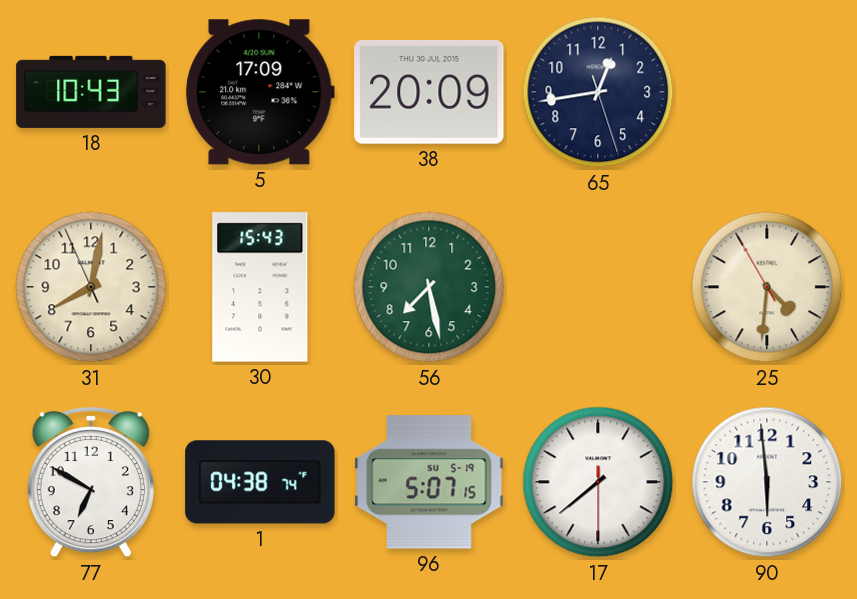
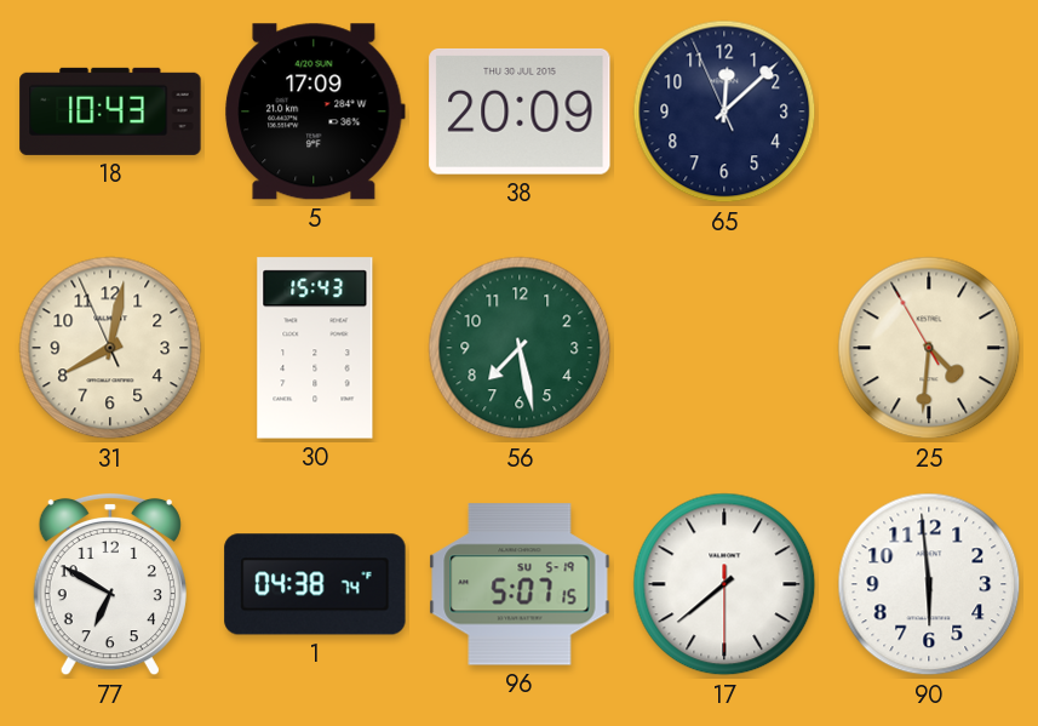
65: 12:43 -> 12:07 (724, 112)
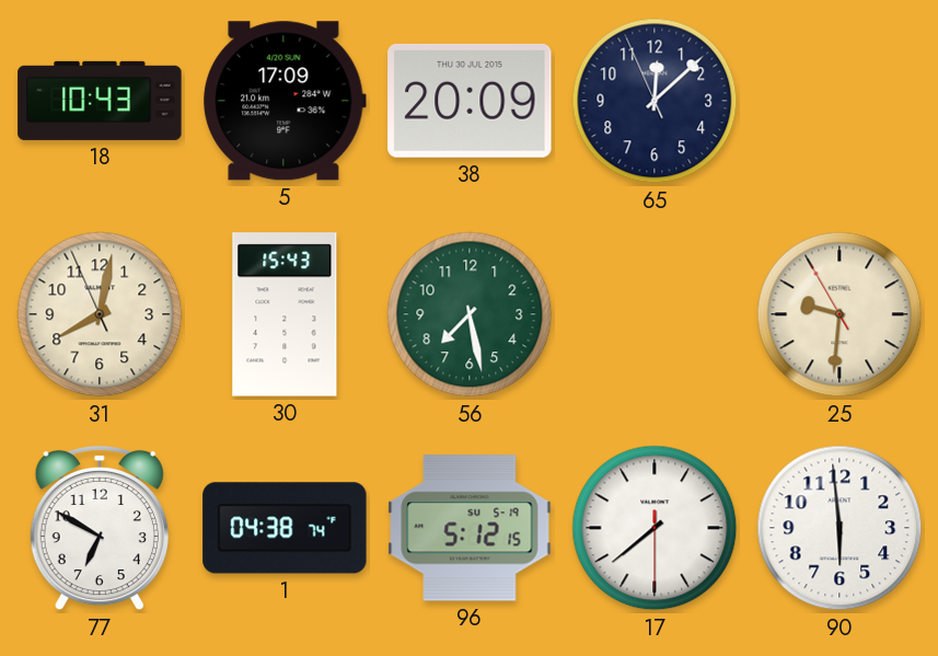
25: 4:30 -> 9:30 (839, 314)
96: 5:07 -> 5:12 (470, 528)
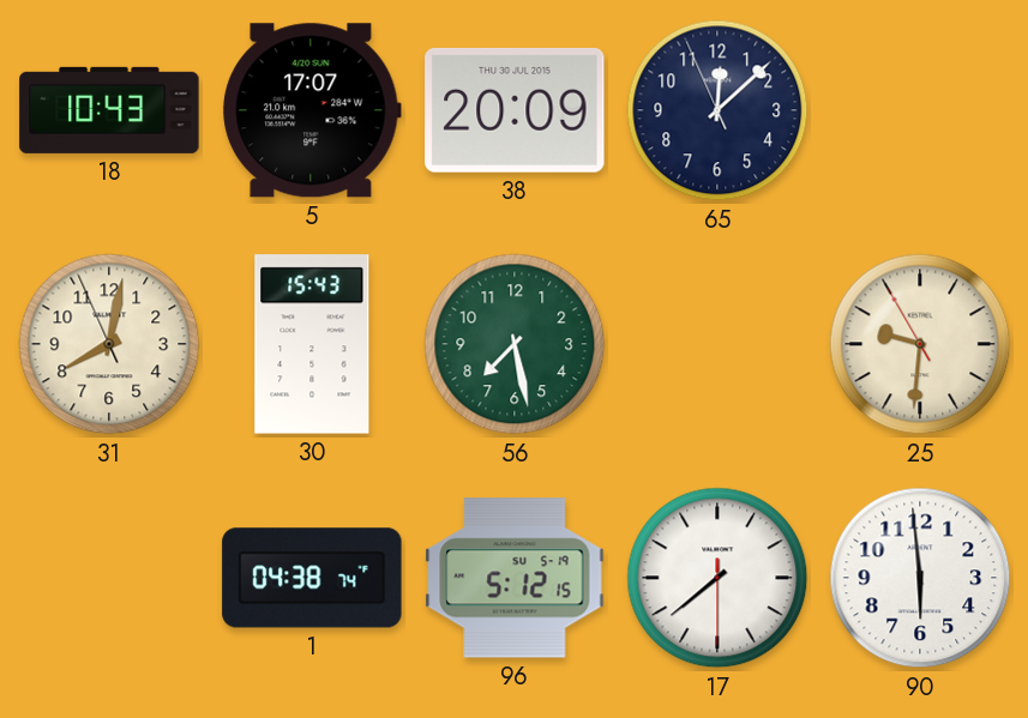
5: 17:09 -> 17:07 (312, 110)
77: 6:50 -> none (100, 528)
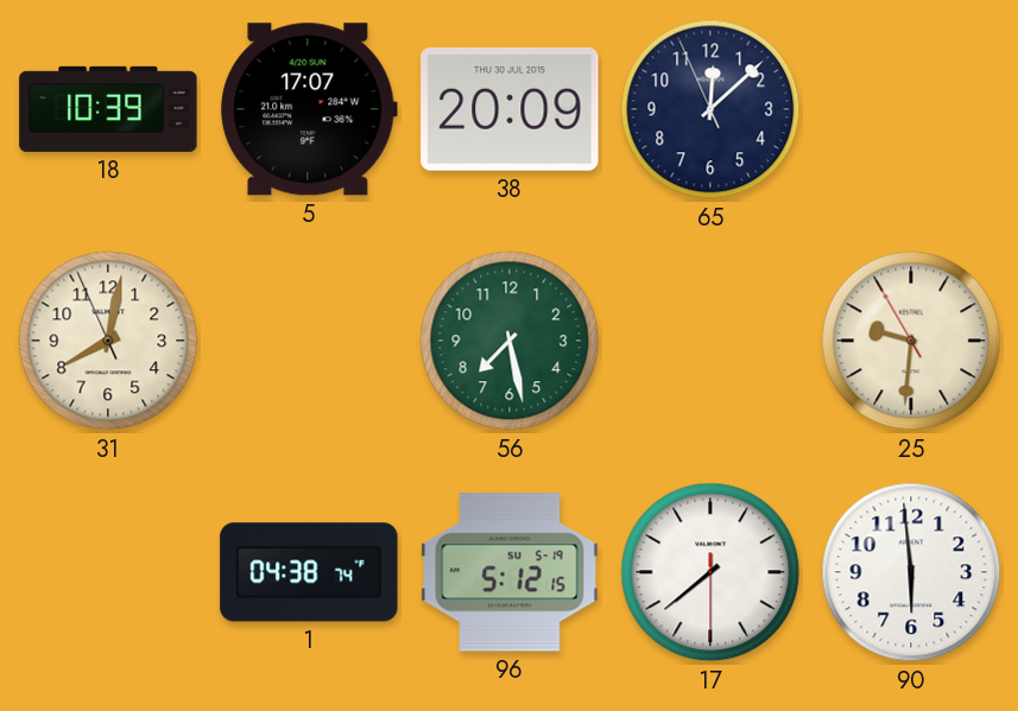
18: 10:43 -> 10:39 (108, 109)
30: 15:43 -> none (312, 344)
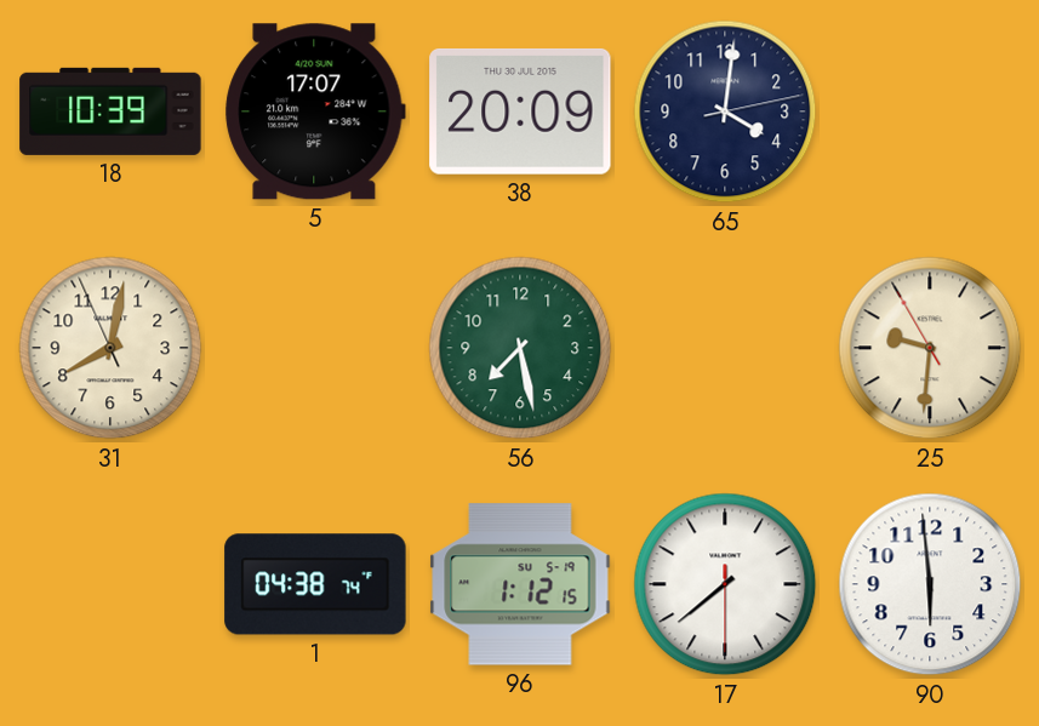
65: 12:07 -> 4:01 (725, 112)
96: 5:12 -> 1:12 (520, 584)
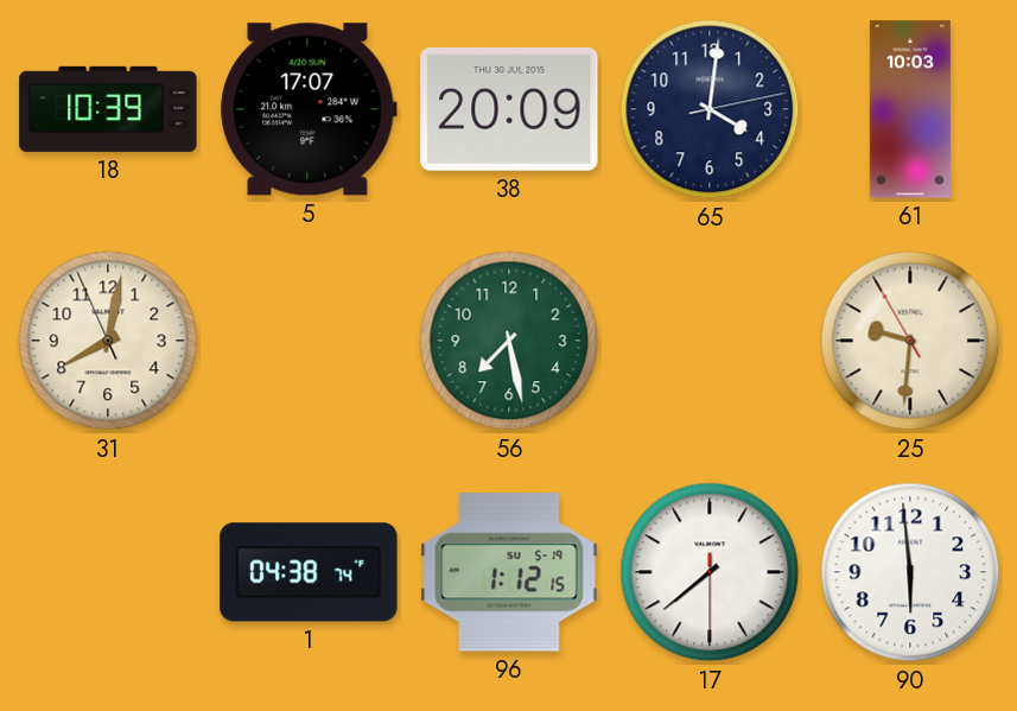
61: none -> 10:03 (910, 109)
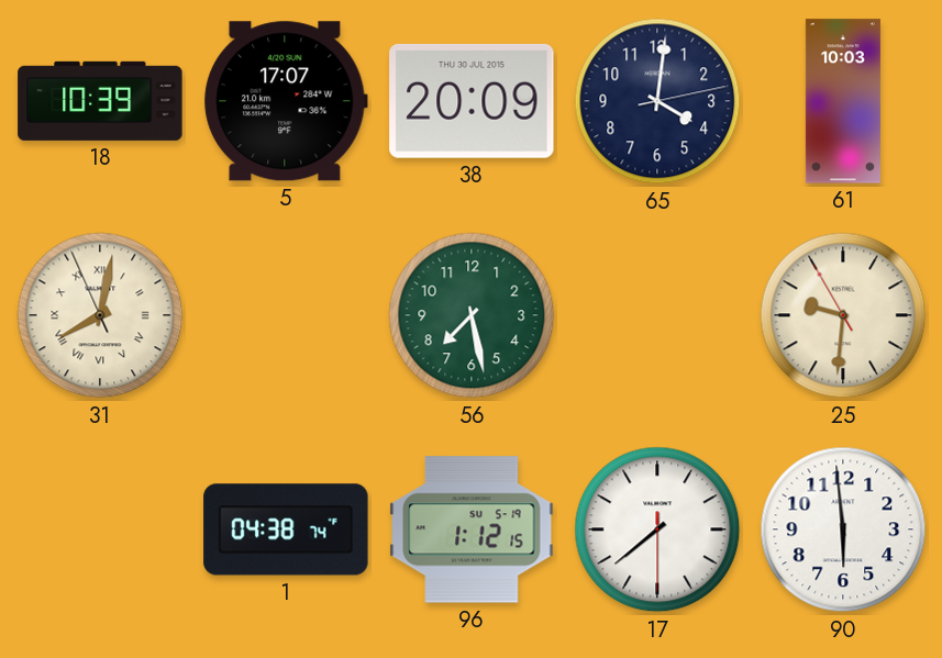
31 numerals: Arabic -> Roman (100, 315)
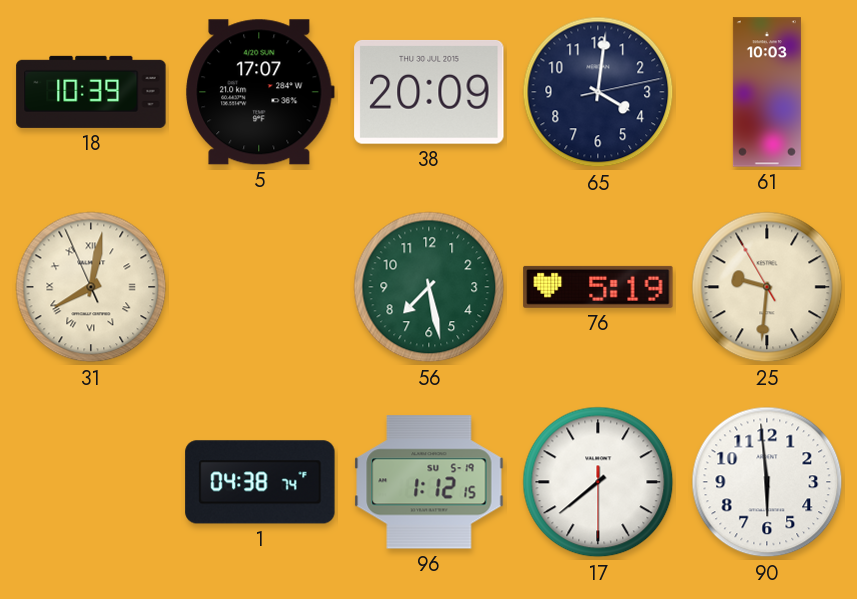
76: none -> 5:19 (598, 287)
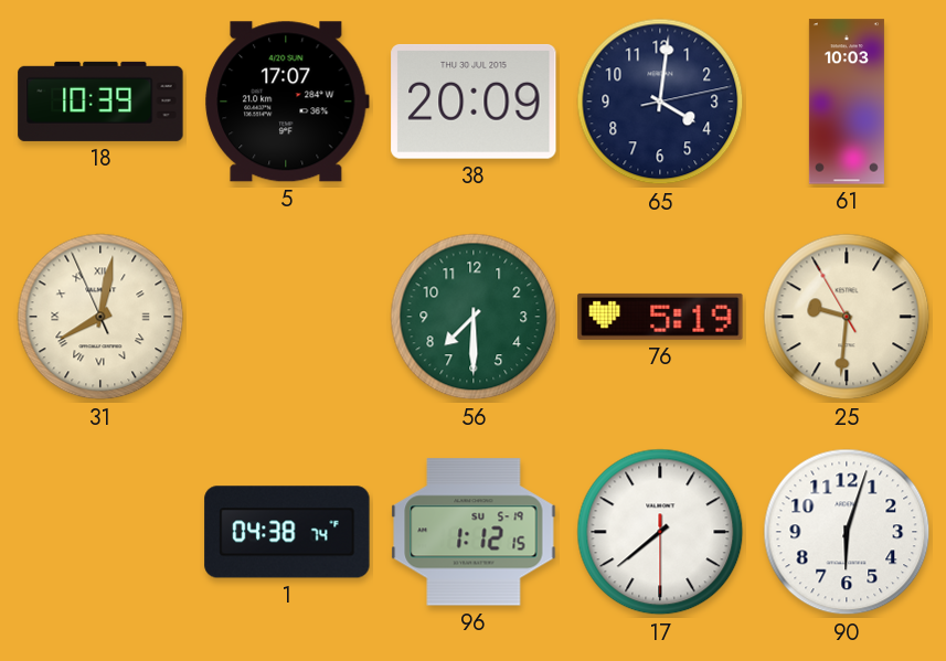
56: 7:28 -> 7:30 (474, 317)
90: 5:59 -> 6:03 (847, 532)
